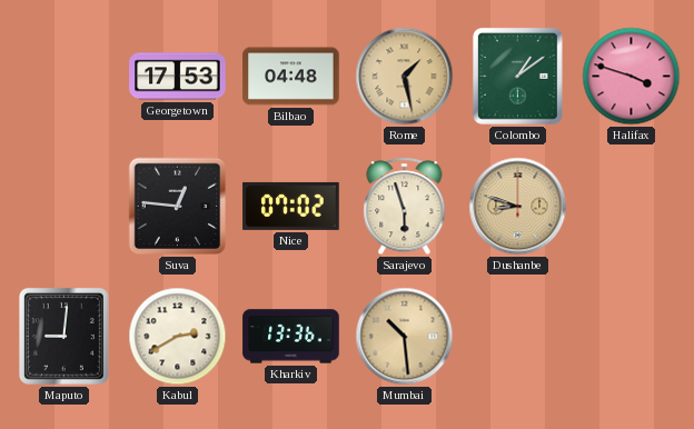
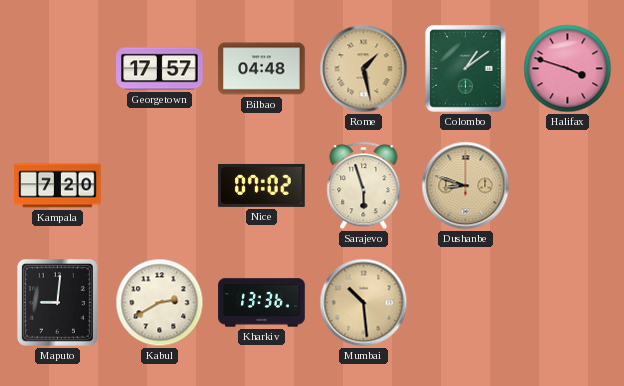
Georgetown: 17:53 -> 17:57 (160, 69)
Kampala: none -> 7:20 (58, 186)
Suva: 12:46 -> none (178, 207)
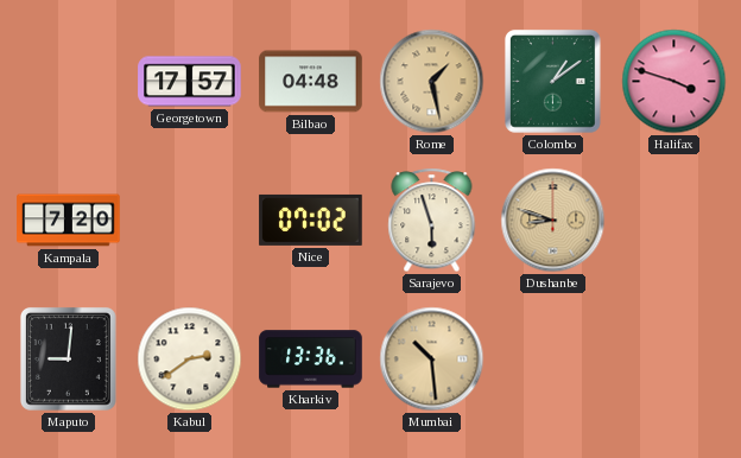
Kabul: 2:40 -> 2:39 (190, 360)
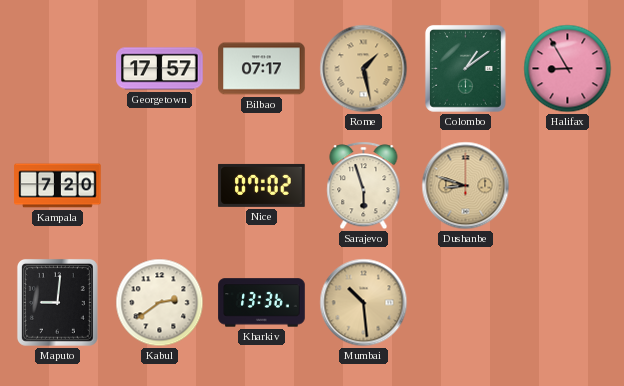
Bilbao: 04:48 -> 07:17 (262, 69)
Halifax: 3:48 -> 8:55 (568, 69)
